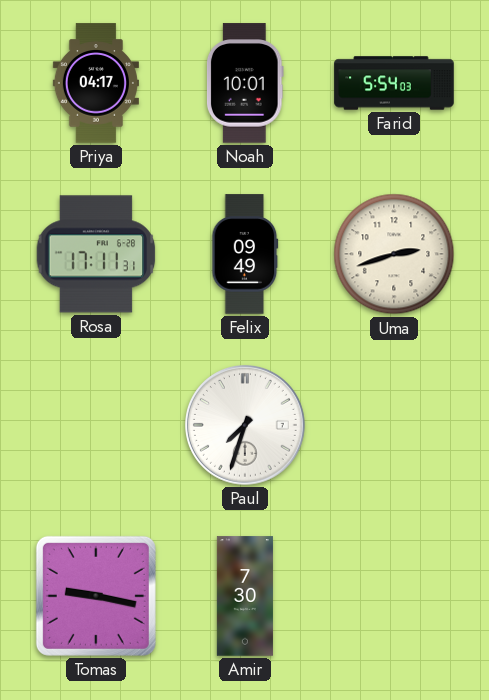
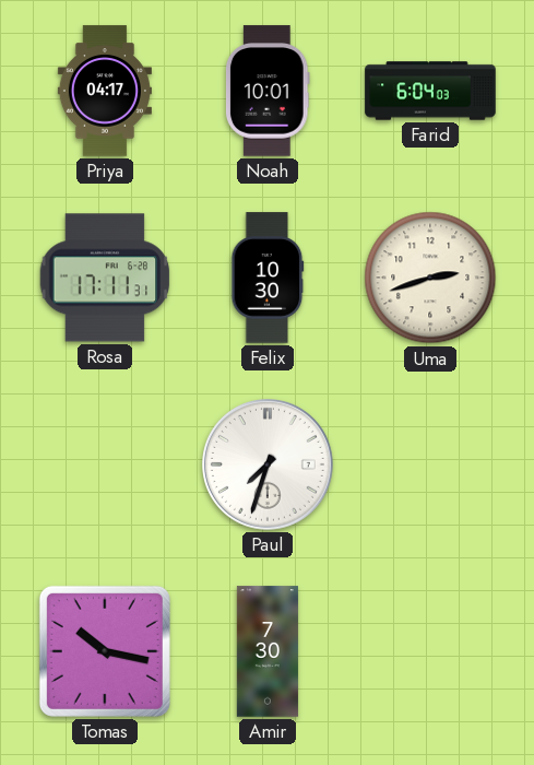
Farid: 5:54 -> 6:04 (430, 91)
Felix: 09:49 -> 10:30 (268, 278)
Tomas: 9:17 -> 10:17 (105, 651)
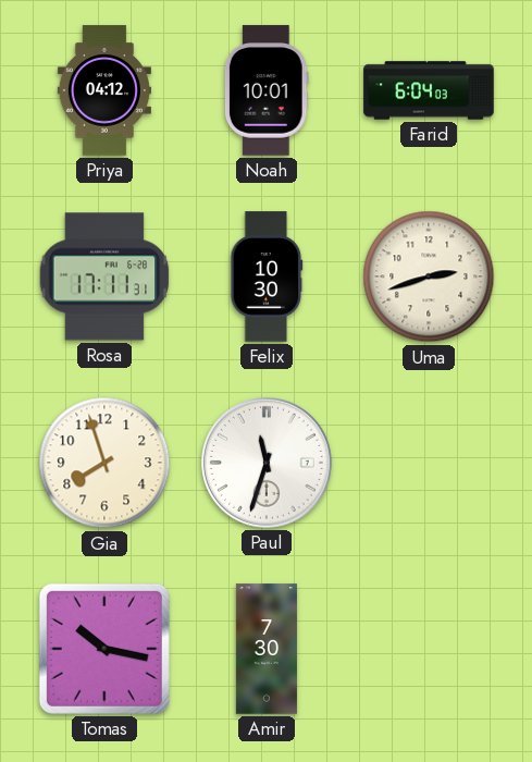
Priya: 04:17 -> 04:12 (104, 90)
Gia: none -> 7:57 (104, 463)
Paul: 7:33 -> 11:33 (268, 464)
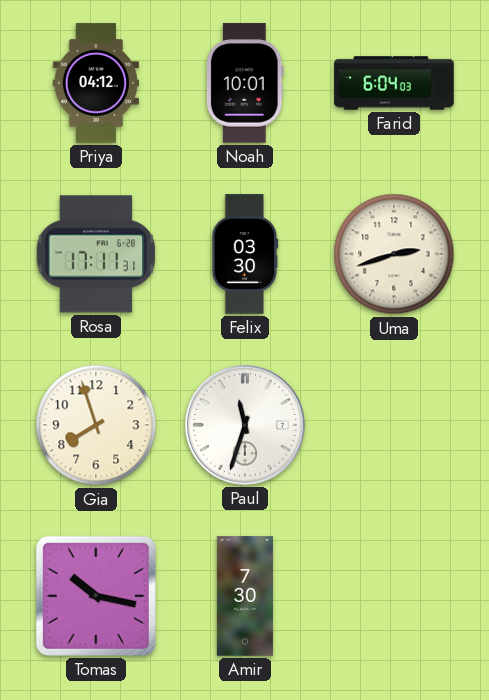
Felix: 10:30 -> 03:30 (245, 254)
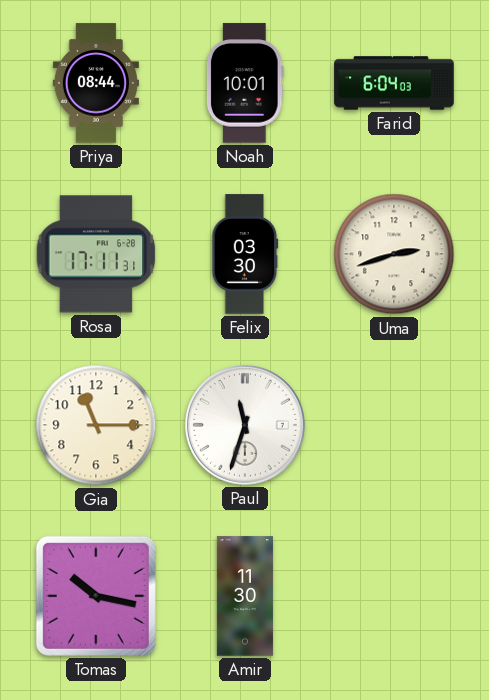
Priya: 04:12 -> 08:44 (96, 83)
Gia: 7:57 -> 11:15 (96, 425)
Amir: 7:30 -> 11:30 (245, 596)
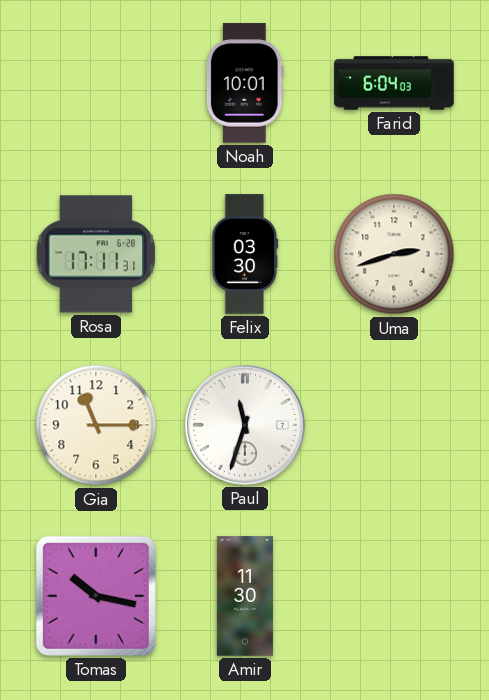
Priya: 08:44 -> none (96, 83)
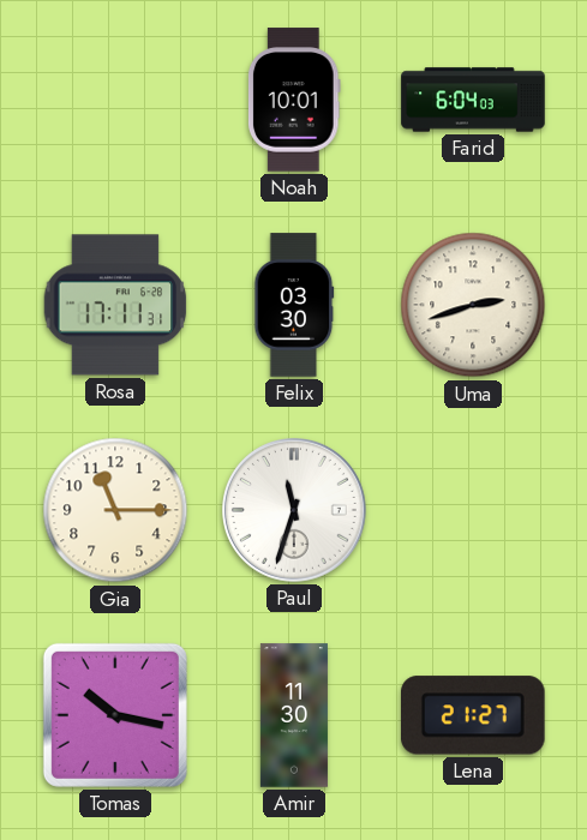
Lena: none -> 21:27 (474, 715)
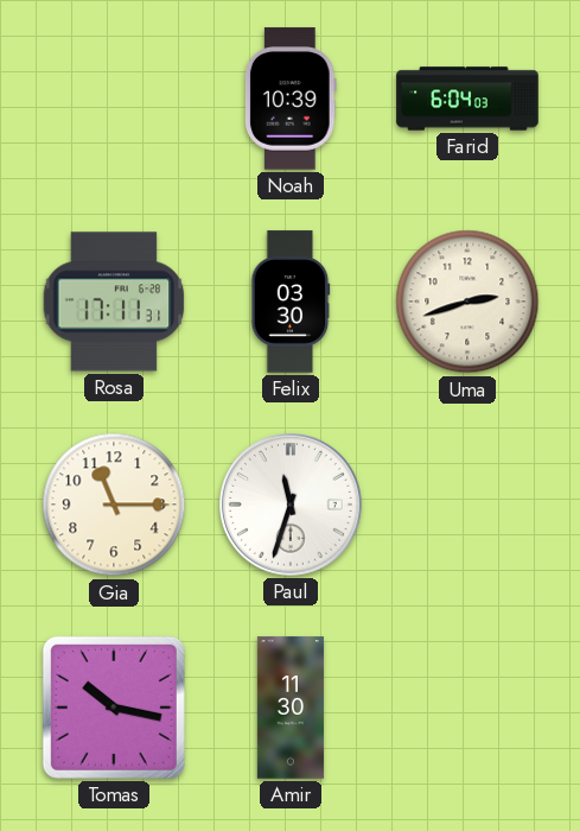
Noah: 10:01 -> 10:39 (291, 99)
Lena: 21:27 -> none (474, 715)
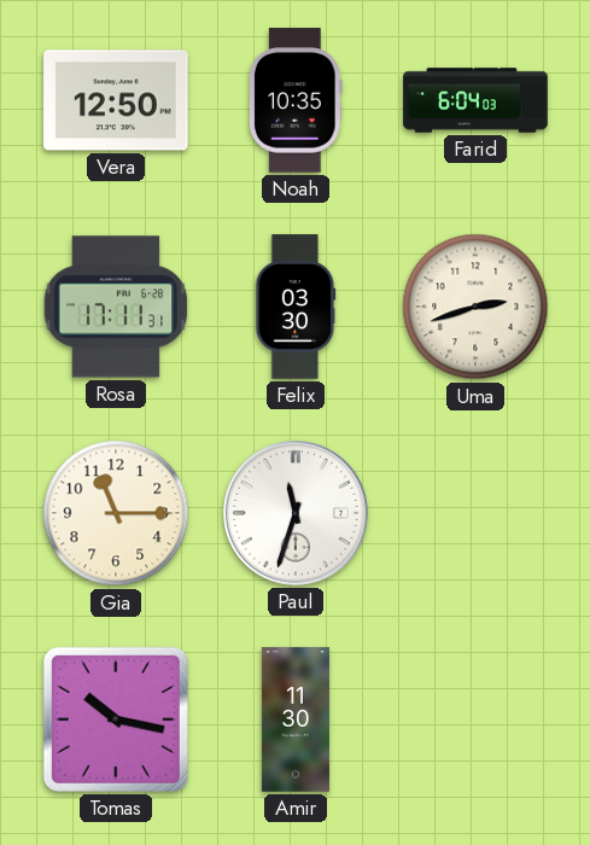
Vera: none -> 12:50 (116, 100)
Noah: 10:39 -> 10:35 (296, 100)
